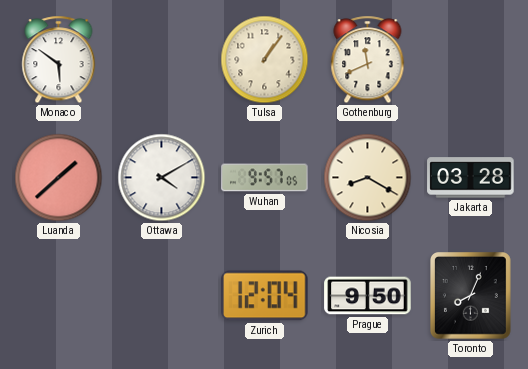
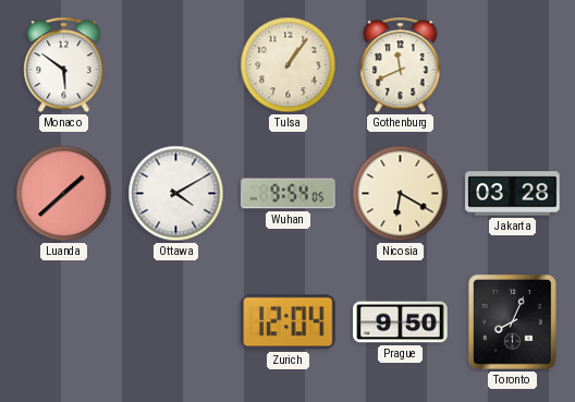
Wuhan: 9:57 -> 9:54 (289, 194)
Nicosia: 8:20 -> 6:20 (401, 194)
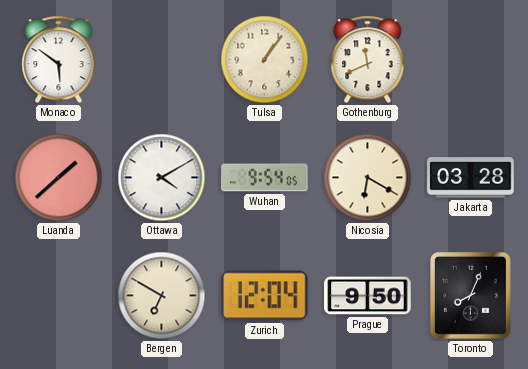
Bergen: none -> 6:50 (162, 296)
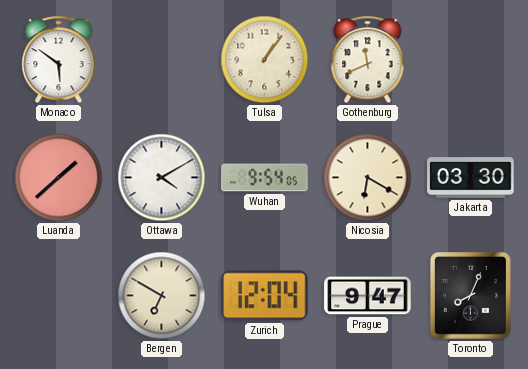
Jakarta: 03:28 -> 03:30 (471, 178)
Prague: 9:50 -> 9:47 (368, 296)
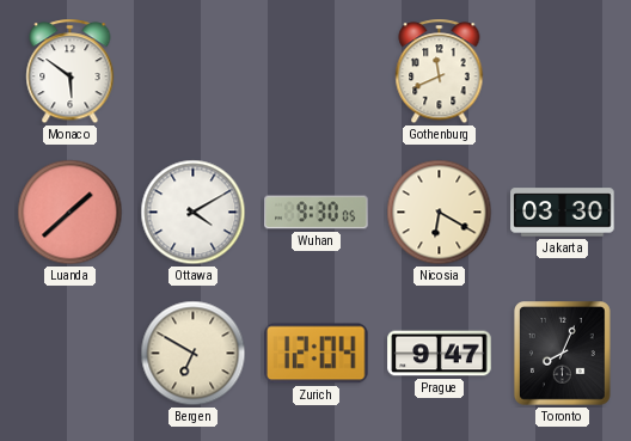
Tulsa: 1:06 -> none (265, 60)
Wuhan: 9:54 -> 9:30 (317, 213)
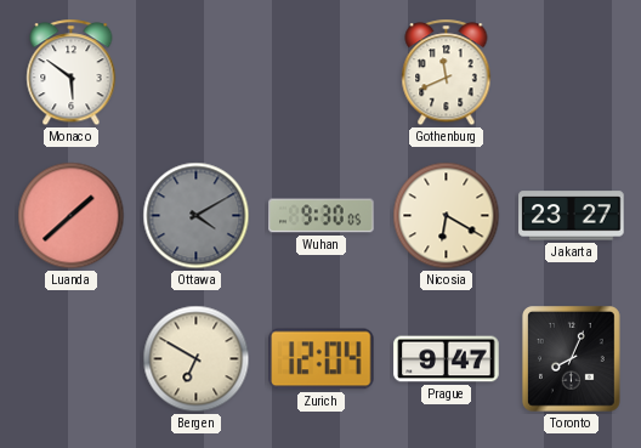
Ottawa dial: white -> grey (197, 216)
Jakarta: 03:30 -> 23:27 (572, 216)
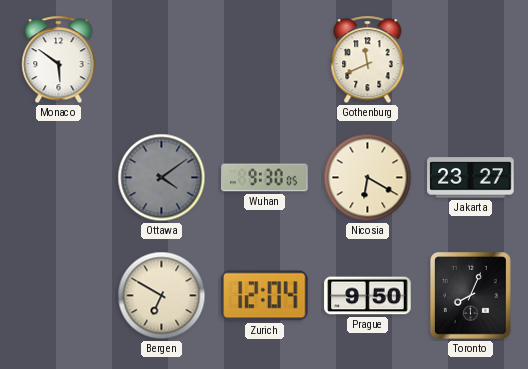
Luanda: 1:38 -> none (72, 216)
Ottawa: 4:10 -> 4:09 (162, 178)
Prague: 9:47 -> 9:50 (368, 296)
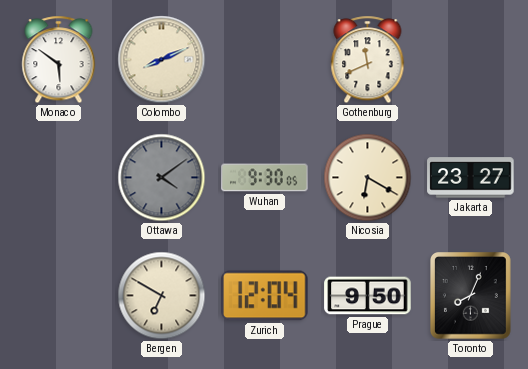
Colombo: none -> 8:11 (162, 60)
